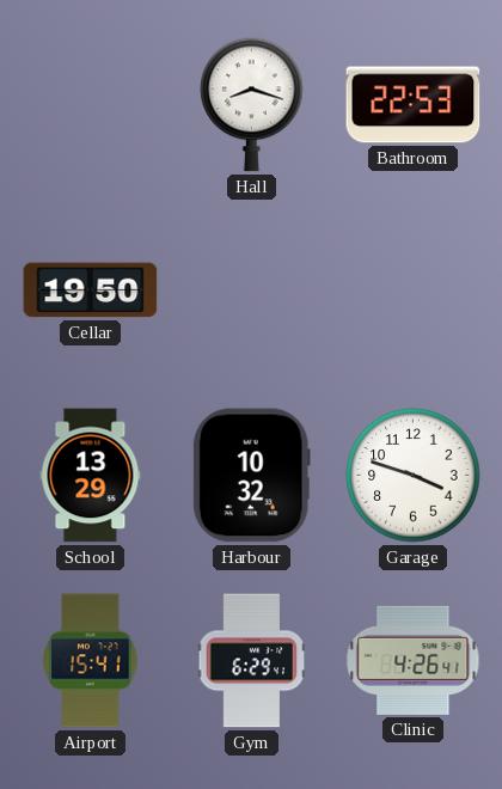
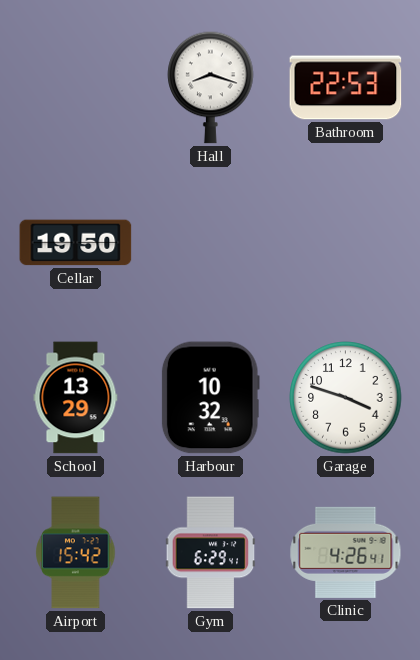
Airport: 15:41 -> 15:42 (76, 553)
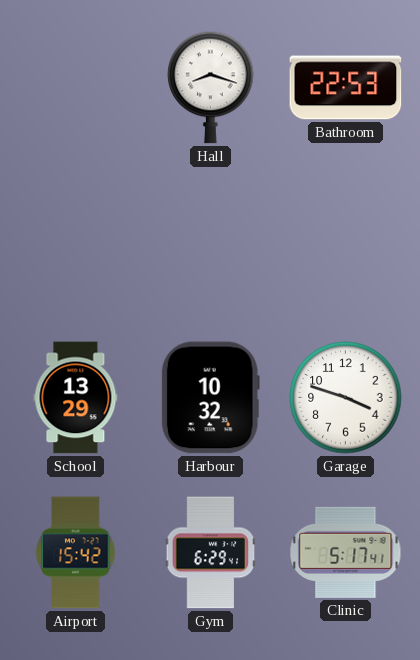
Cellar: 19:50 -> none (76, 243)
Clinic: 4:26 -> 5:17 (346, 552)
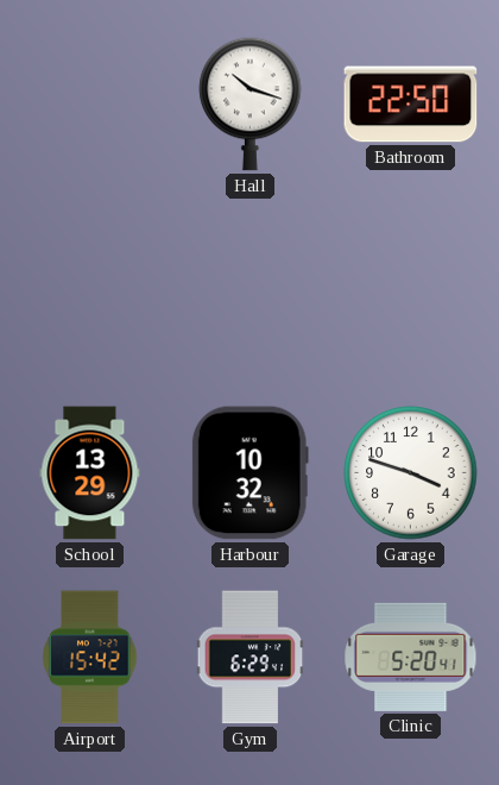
Hall: 8:18 -> 10:18 (251, 103)
Bathroom: 22:53 -> 22:50 (411, 105)
Clinic: 5:17 -> 5:20 (411, 657)
